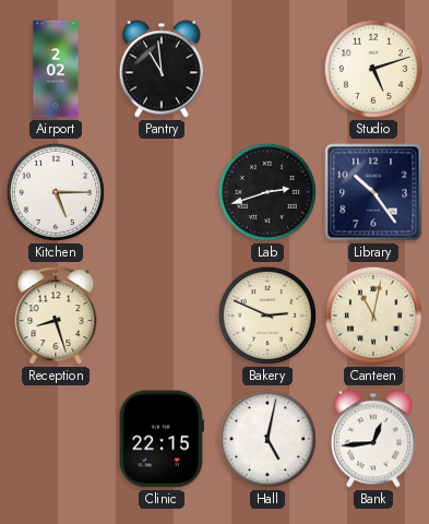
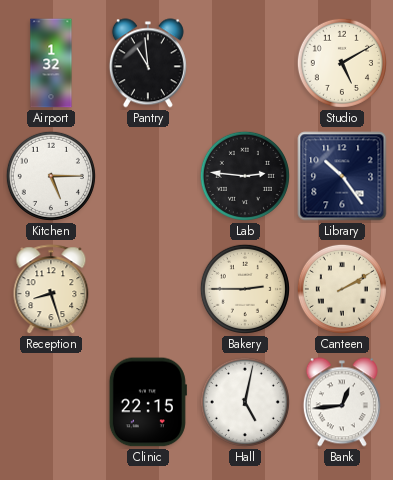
Airport: 2:02 -> 1:32 (51, 63)
Studio: 5:12 -> 5:10 (342, 63)
Lab: 2:42 -> 2:46 (245, 176)
Bakery: 2:49 -> 2:45 (245, 289)
Canteen: 11:02 -> 2:10 (342, 289)
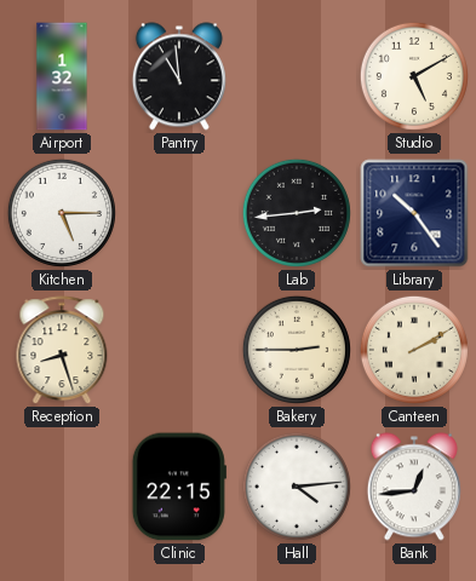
Lab: 2:46 -> 2:44 (297, 213)
Hall: 5:02 -> 4:14 (297, 487)
